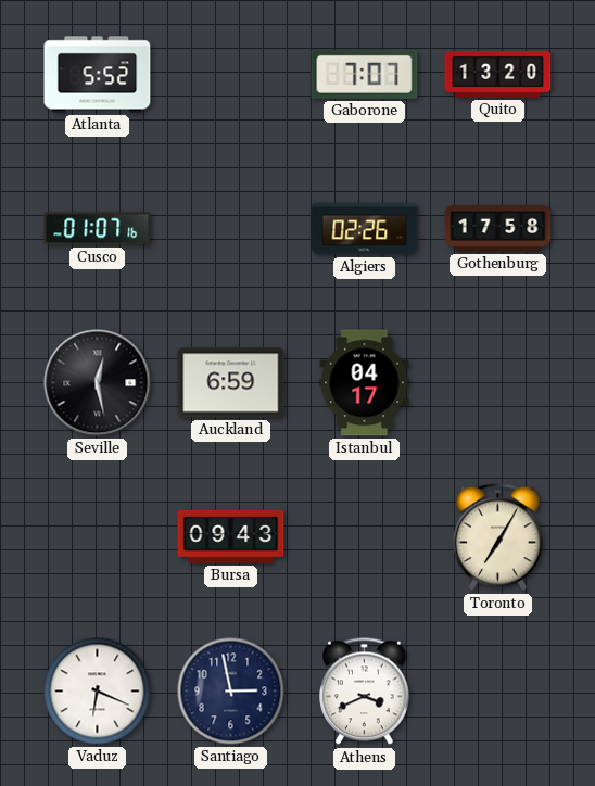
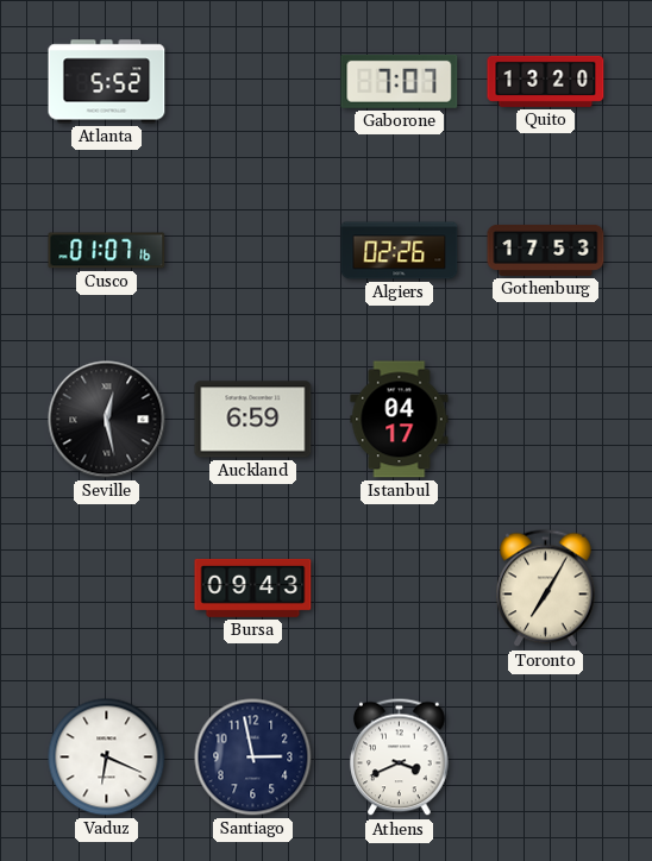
Gothenburg: 17:58 -> 17:53 (546, 250)
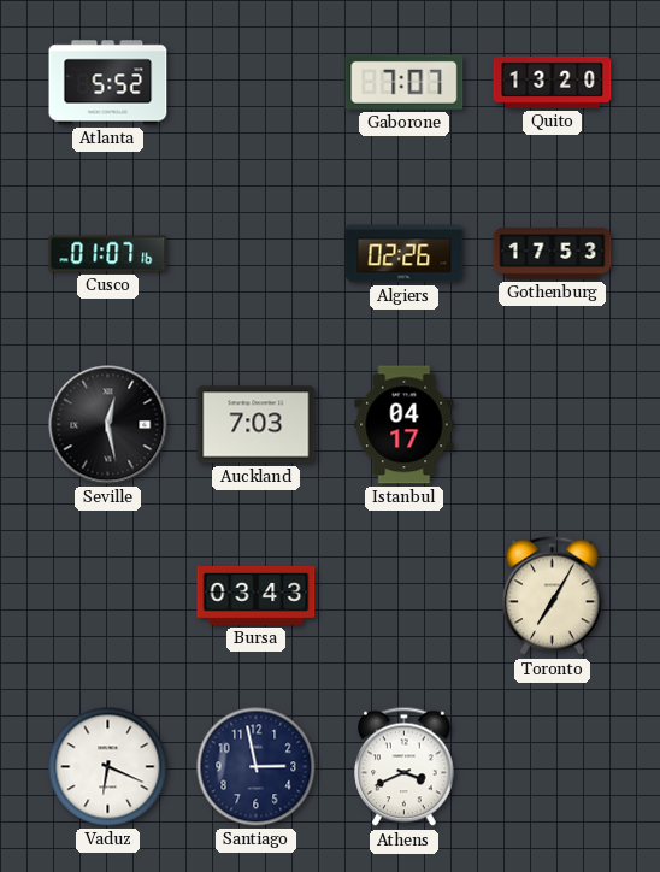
Auckland: 6:59 -> 7:03 (257, 425)
Bursa: 09:43 -> 03:43 (257, 595)
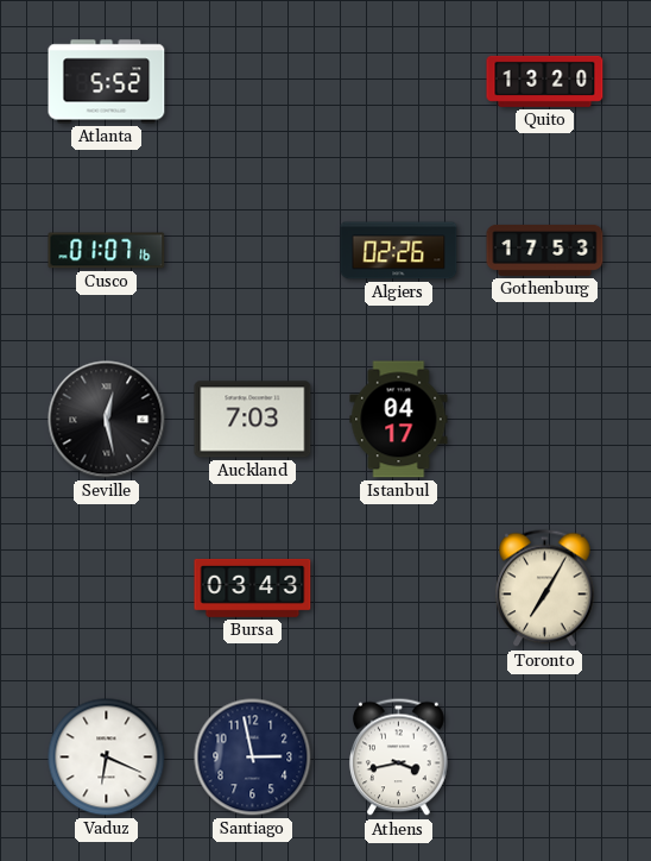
Gaborone: 7:07 -> none (405, 82)
Athens: 3:41 -> 3:43 (399, 758)
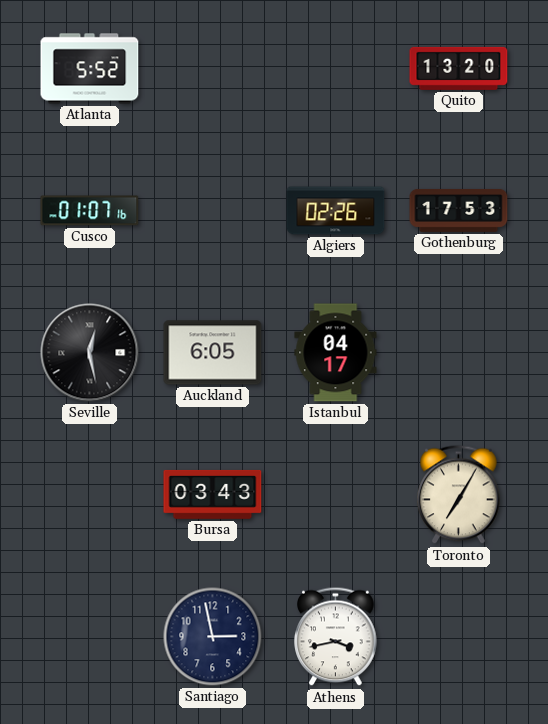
Auckland: 7:03 -> 6:05 (213, 353)
Vaduz: 6:19 -> none (107, 758)
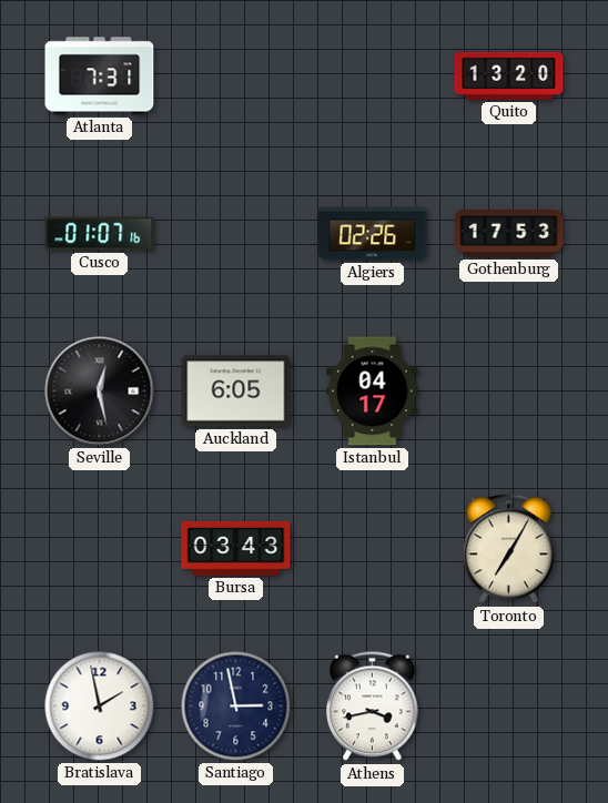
Atlanta: 5:52 -> 7:31 (100, 77)
Bratislava: none -> 1:58 (100, 707)
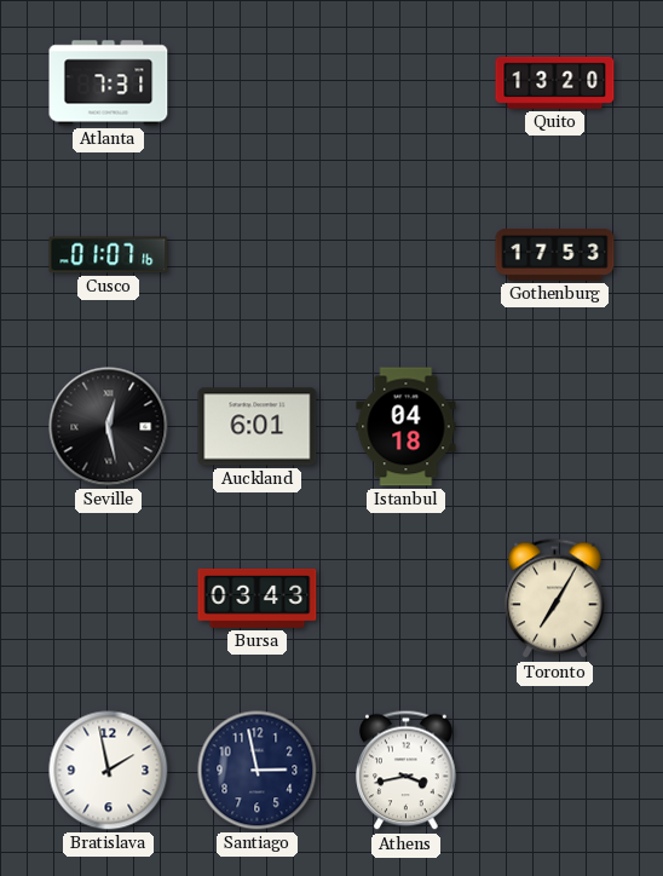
Algiers: 02:26 -> none (373, 234)
Auckland: 6:05 -> 6:01 (258, 427)
Istanbul: 04:17 -> 04:18 (407, 427)
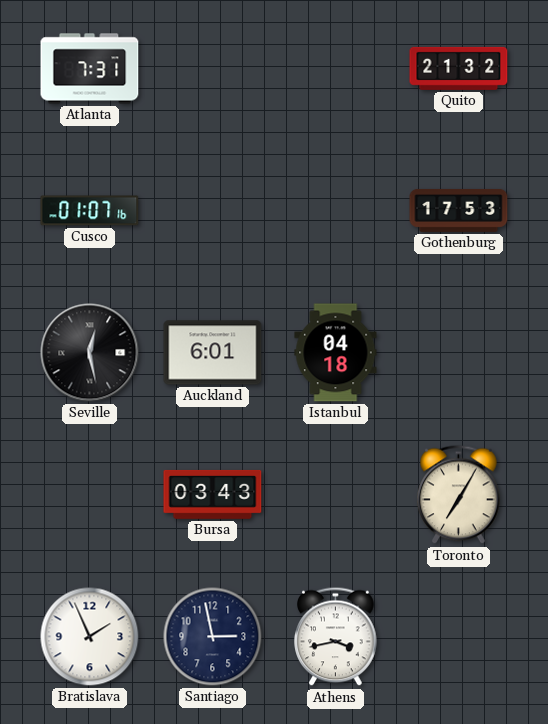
Quito: 13:20 -> 21:32 (459, 68)
Bratislava: 1:58 -> 1:56 (90, 637)
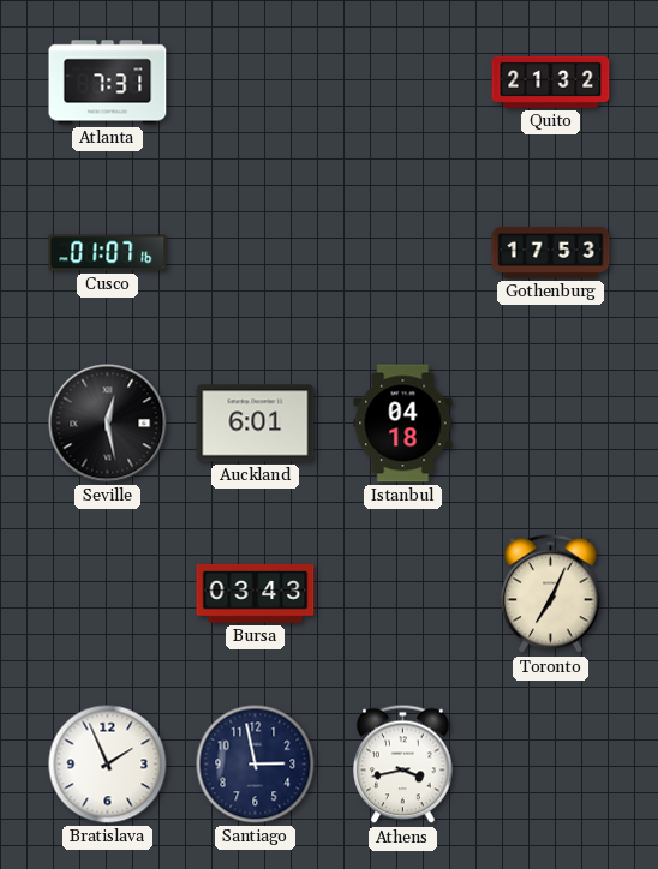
Toronto: 7:05 -> 7:04 (551, 594)
